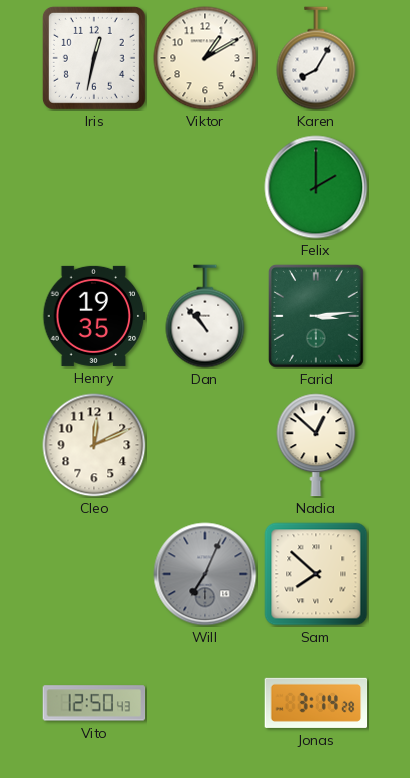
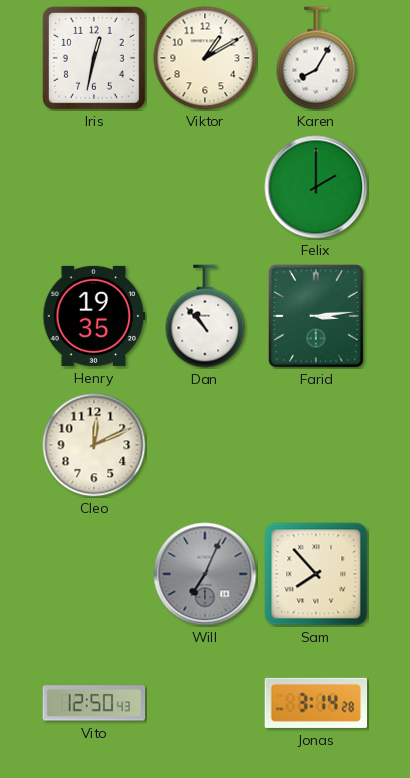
Nadia: 12:52 -> none (316, 445)
Sam: 7:52 -> 7:53 (316, 574)
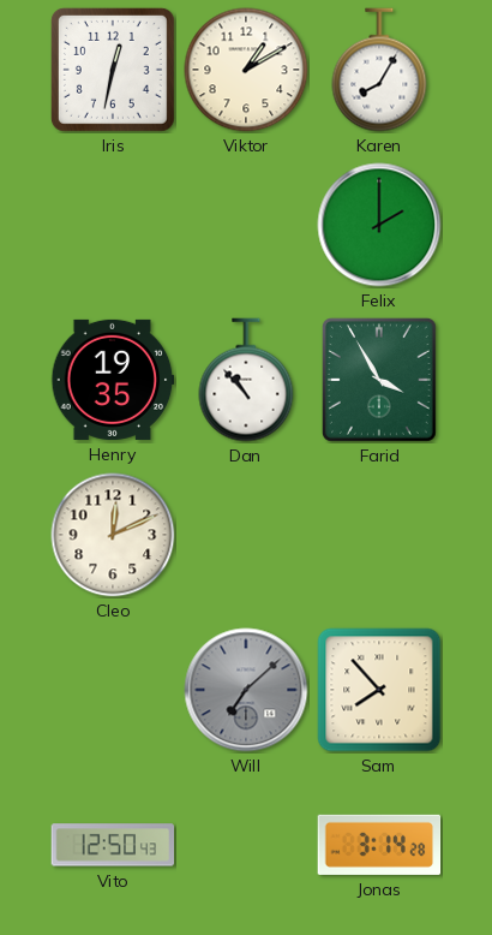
Farid: 3:14 -> 3:55 (379, 381)
Will: 7:04 -> 7:08 (246, 690)
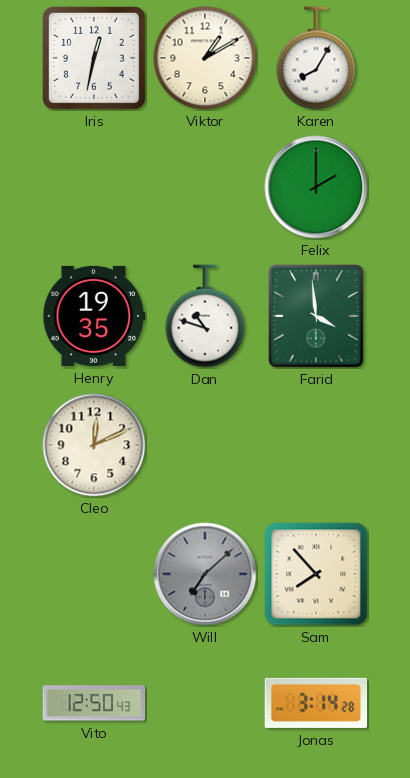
Dan: 10:53 -> 10:48 (205, 316)
Farid: 3:55 -> 3:59 (316, 317)
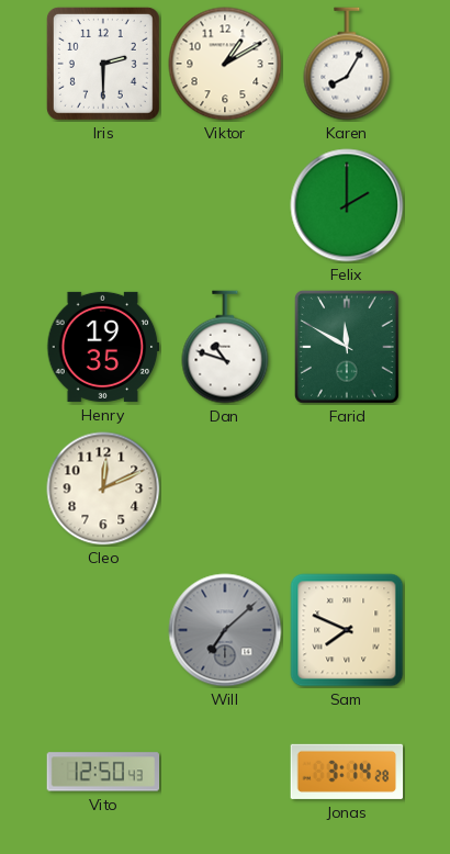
Iris: 12:32 -> 2:30 (103, 64)
Farid: 3:59 -> 11:50 (347, 348)
Sam: 7:53 -> 7:49 (347, 630)
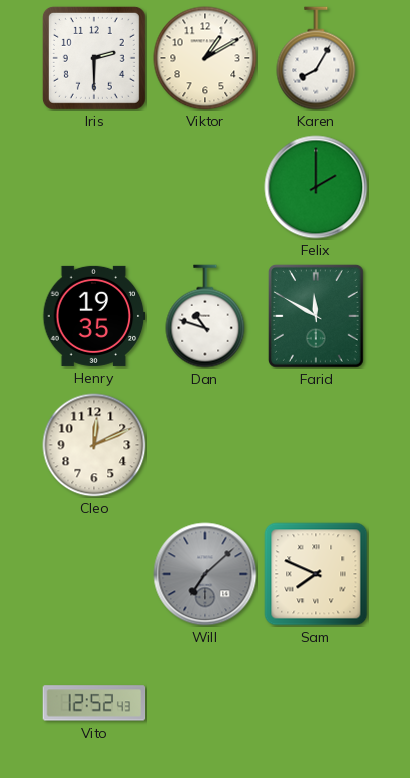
Vito: 12:50 -> 12:52 (94, 703)
Jonas: 3:14 -> none (347, 772)
